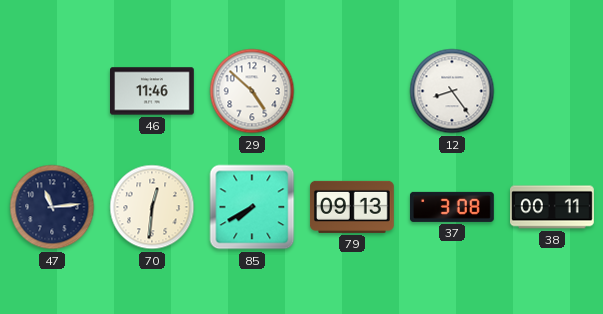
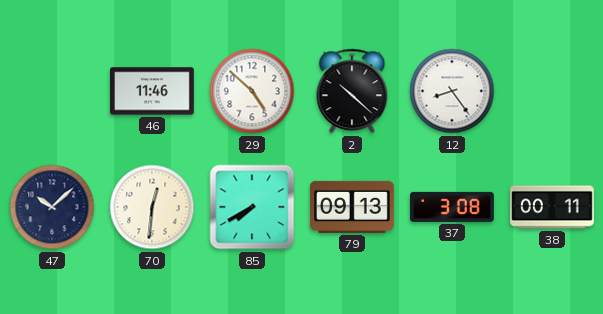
2: none -> 10:22 (352, 91)
47: 11:14 -> 10:08 (52, 207)
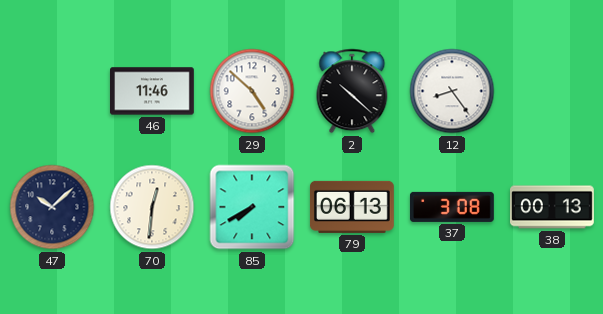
79: 09:13 -> 06:13 (352, 207)
38: 00:11 -> 00:13 (553, 207)
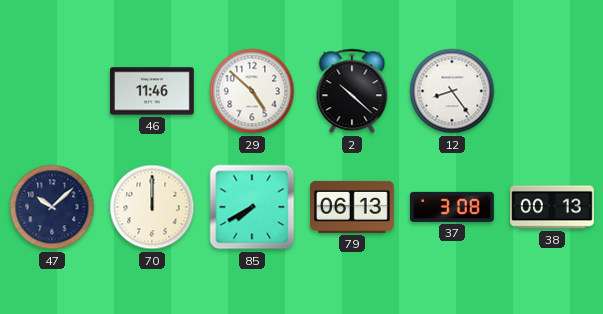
70: 12:31 -> 12:00 (152, 207)
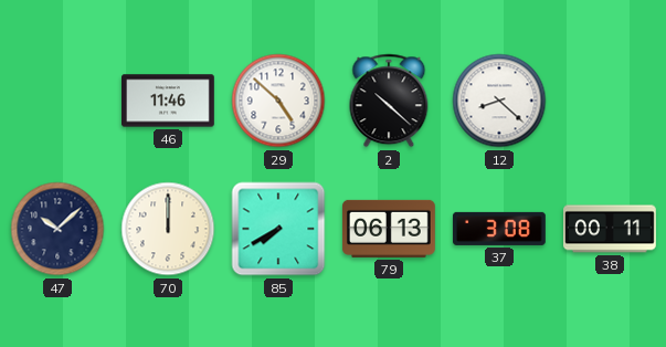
12: 8:24 -> 8:22 (499, 101)
38: 00:13 -> 00:11 (611, 229)
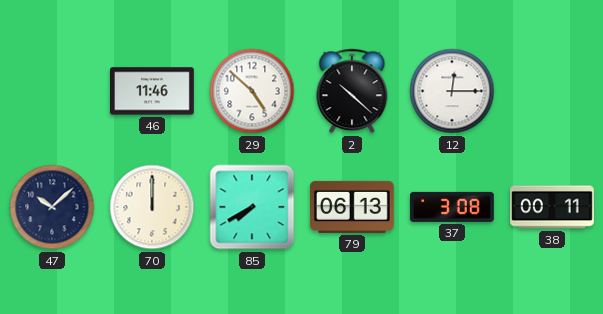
12: 8:22 -> 12:15 (452, 91)
